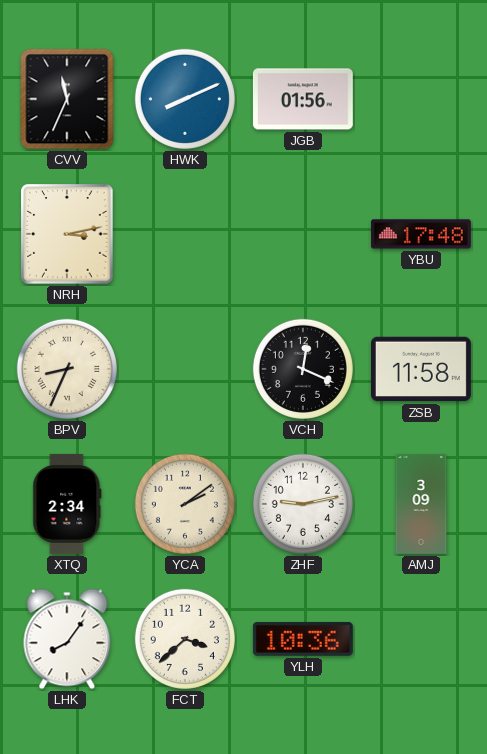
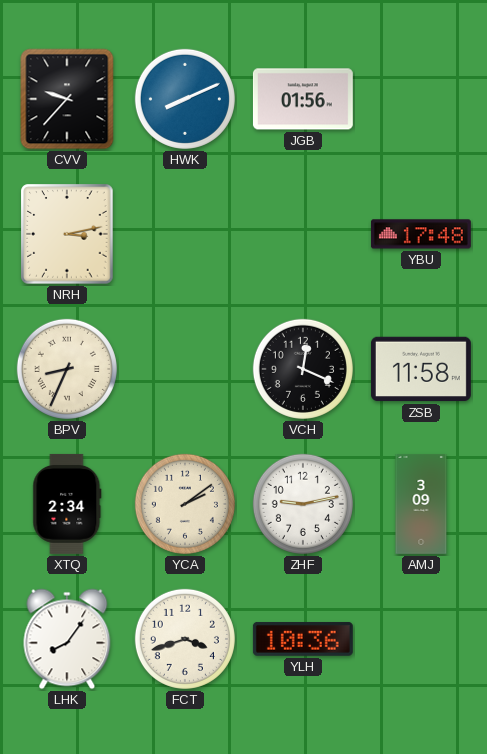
CVV: 11:34 -> 9:37 (67, 99)
FCT: 3:38 -> 3:42 (185, 639)
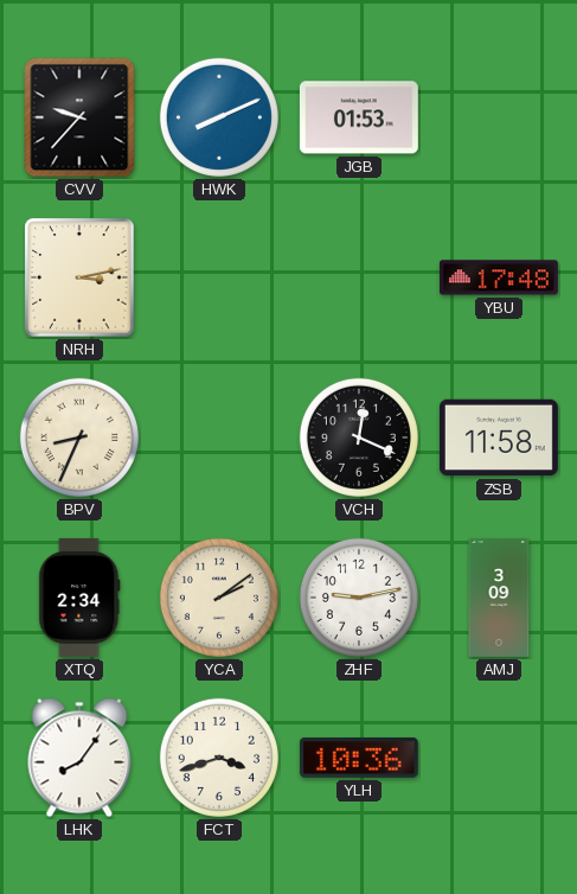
JGB: 01:56 -> 01:53 (359, 117)
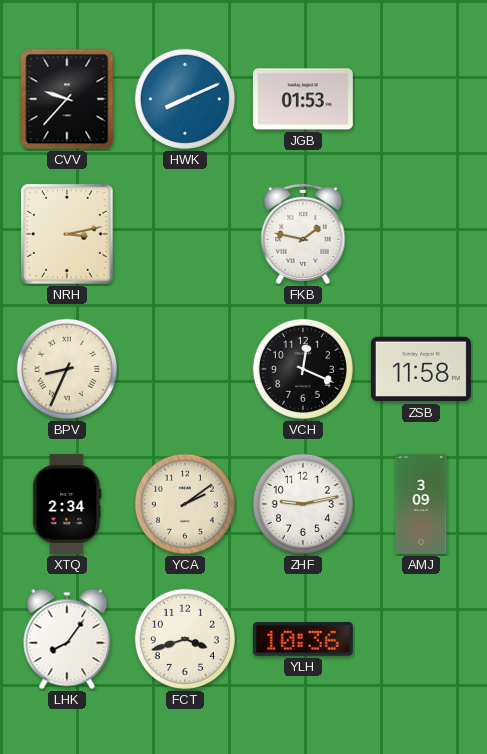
FKB: none -> 1:47 (303, 234)
YBU: 17:48 -> none (499, 277)
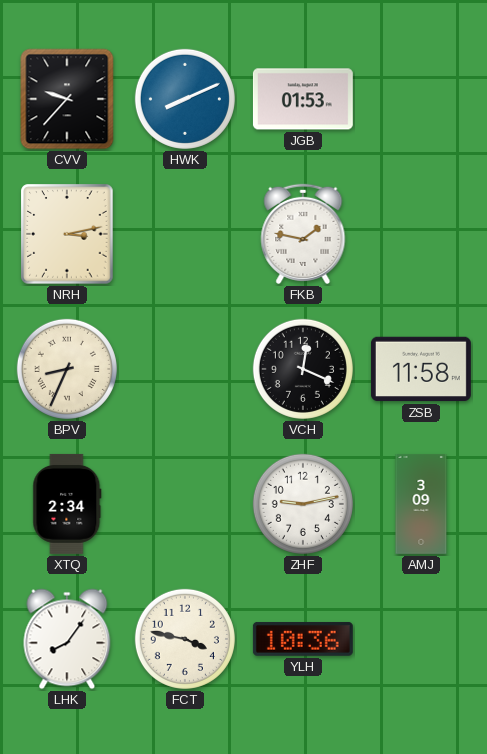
YCA: 2:09 -> none (185, 504)
FCT: 3:42 -> 3:47 (185, 639)
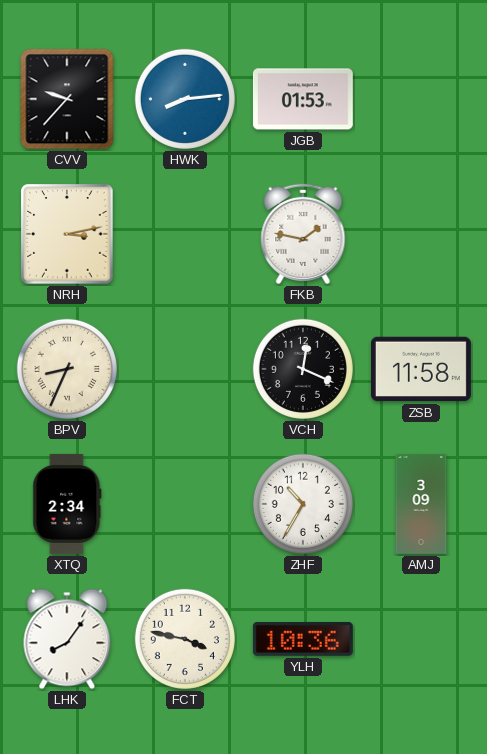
HWK: 8:11 -> 8:14 (185, 99)
ZHF: 9:13 -> 10:35 (303, 504)
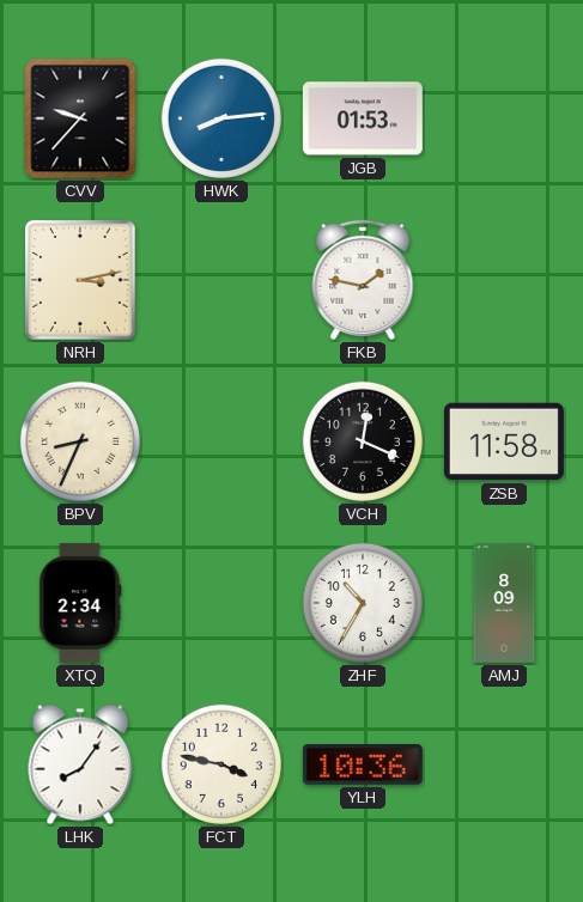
AMJ: 3:09 -> 8:09 (504, 603)
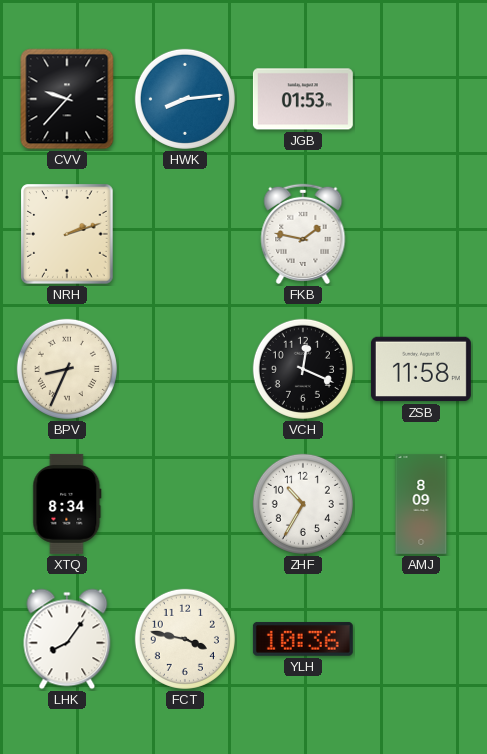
NRH: 3:13 -> 2:12 (67, 234)
XTQ: 2:34 -> 8:34 (67, 504)
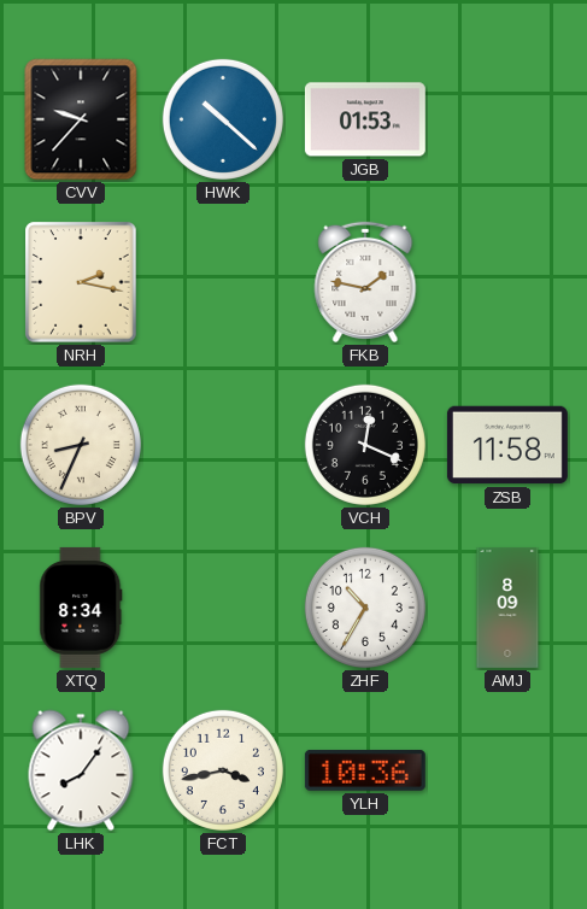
HWK: 8:14 -> 10:22 (223, 119)
NRH: 2:12 -> 2:17 (81, 282)
FCT: 3:47 -> 3:43 (223, 770)
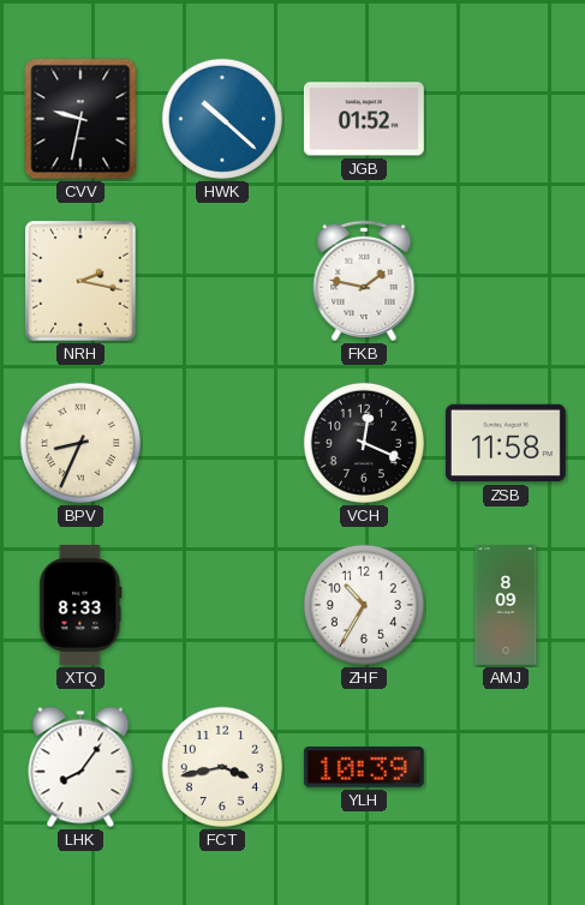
CVV: 9:37 -> 9:32 (80, 119)
JGB: 01:53 -> 01:52 (364, 119)
XTQ: 8:34 -> 8:33 (80, 605)
YLH: 10:36 -> 10:39 (364, 767)
